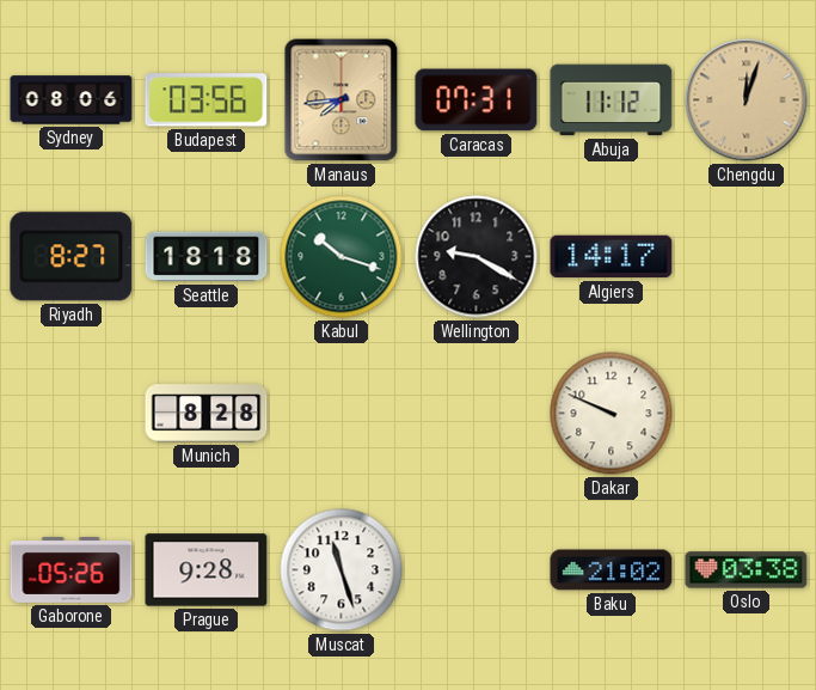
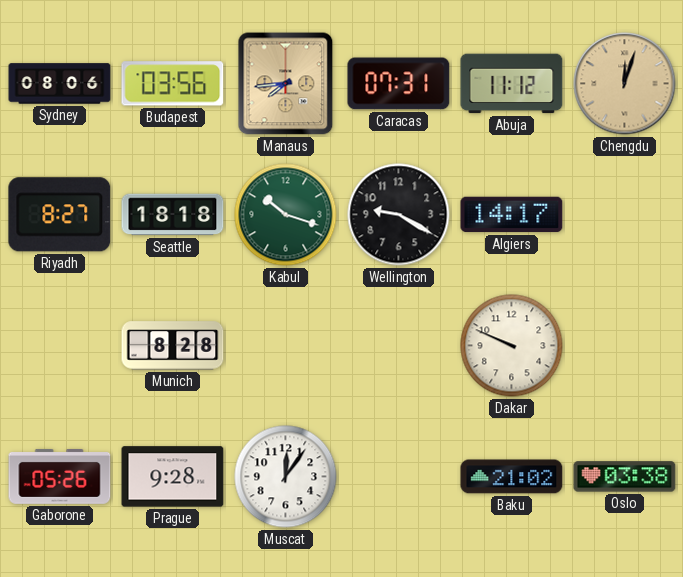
Muscat: 11:27 -> 12:06 (286, 477)
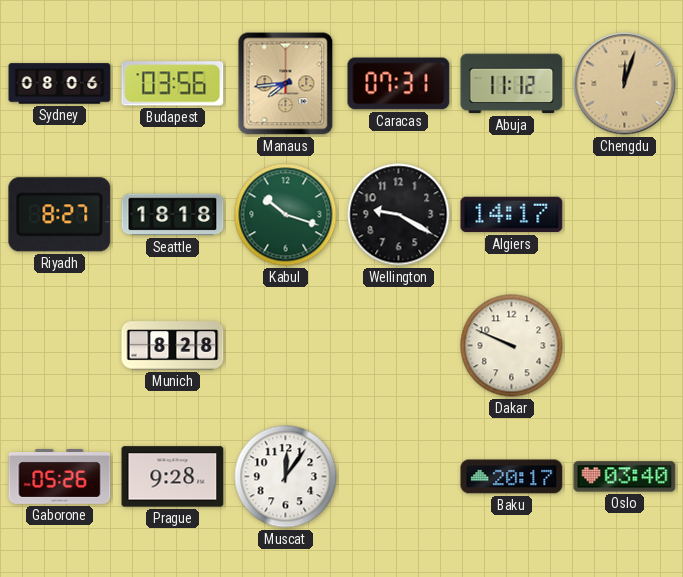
Baku: 21:02 -> 20:17 (512, 477)
Oslo: 03:38 -> 03:40 (625, 477)
